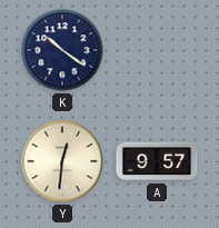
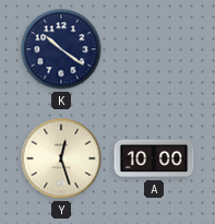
Y: 12:31 -> 12:27 (61, 158)
A: 9:57 -> 10:00 (154, 158)
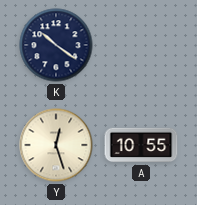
A: 10:00 -> 10:55 (141, 145)
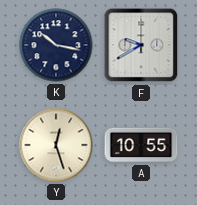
K: 10:21 -> 10:17 (56, 45)
F: none -> 9:40 (141, 45)
